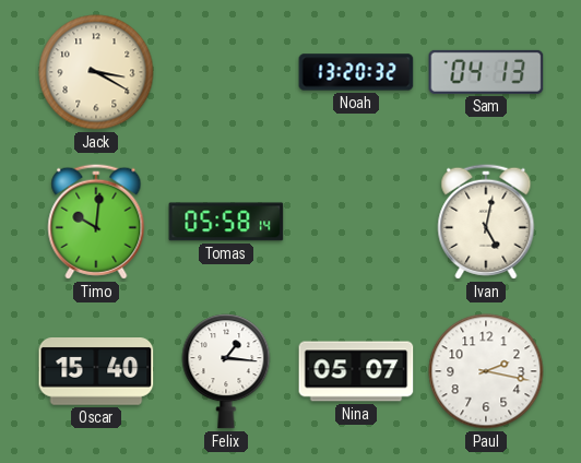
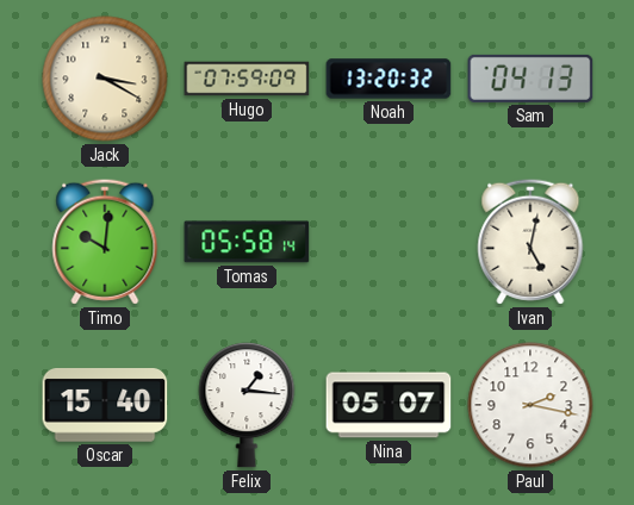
Hugo: none -> 07:59 (247, 79)
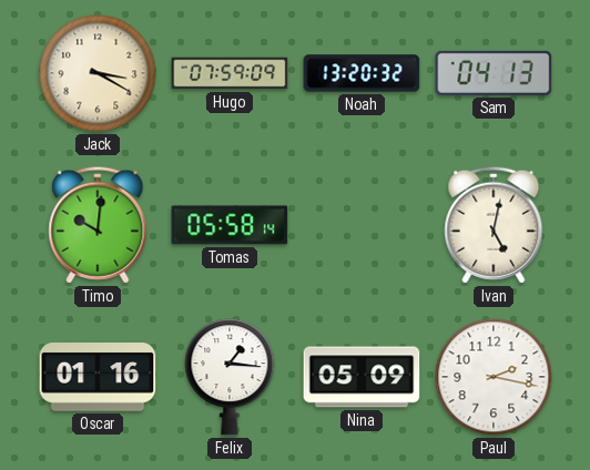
Oscar: 15:40 -> 01:16 (98, 378)
Nina: 05:07 -> 05:09 (362, 377)
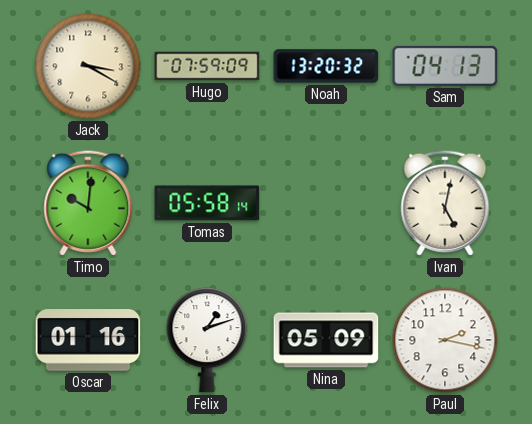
Felix: 1:16 -> 1:12 (207, 340)
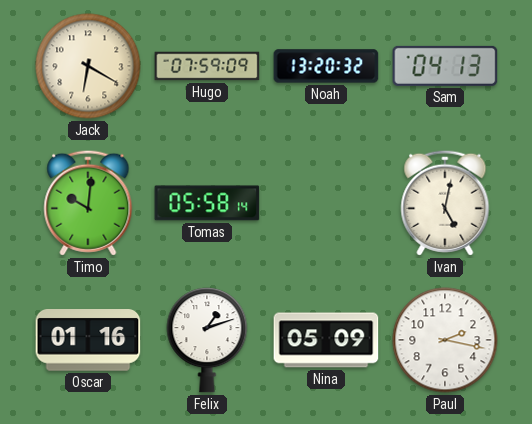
Jack: 3:20 -> 6:20 (88, 66)
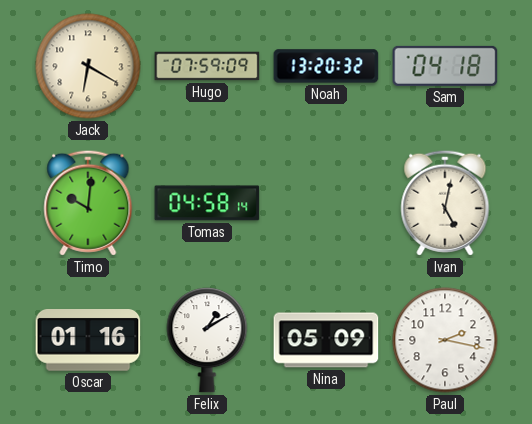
Sam: 04:13 -> 04:18 (445, 66)
Tomas: 05:58 -> 04:58 (207, 203)
Felix: 1:12 -> 1:10 (207, 340)
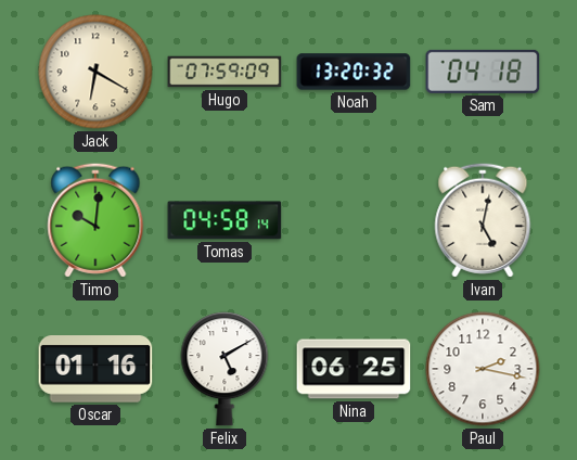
Felix: 1:10 -> 5:10 (225, 369)
Nina: 05:09 -> 06:25 (354, 369)
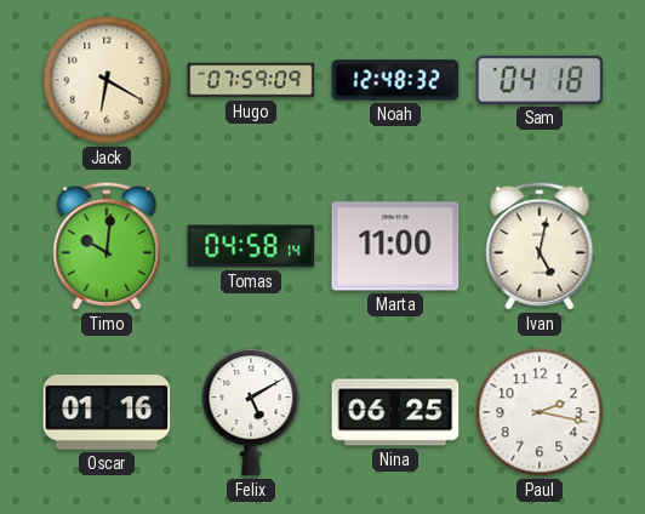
Noah: 13:20 -> 12:48 (395, 80)
Marta: none -> 11:00 (395, 246)
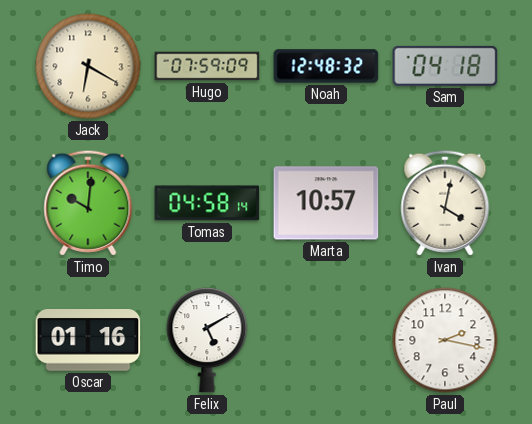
Marta: 11:00 -> 10:57 (326, 203)
Ivan: 5:02 -> 4:02 (445, 203)
Nina: 06:25 -> none (395, 412)
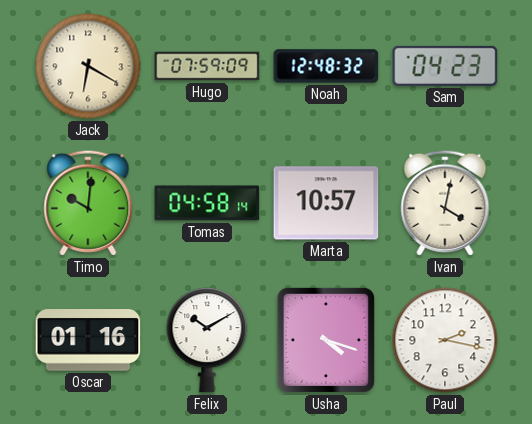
Sam: 04:18 -> 04:23 (445, 66)
Felix: 5:10 -> 10:10 (207, 340)
Usha: none -> 4:18 (326, 340)
